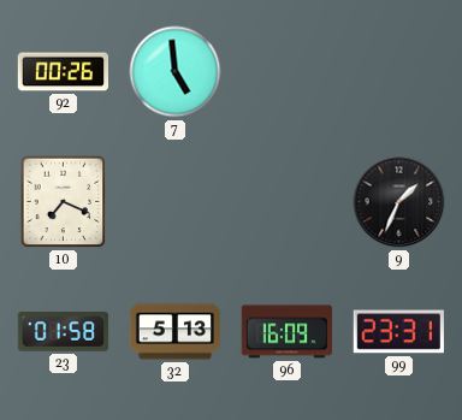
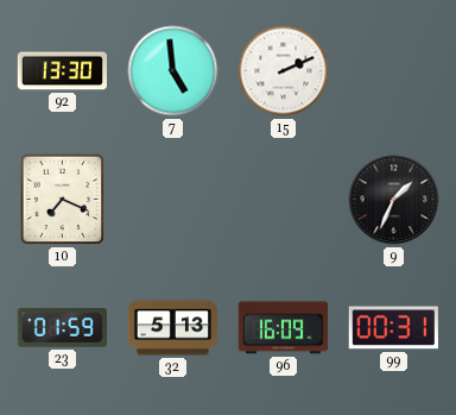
92: 00:26 -> 13:30 (62, 71)
15: none -> 2:11 (284, 71)
23: 01:58 -> 01:59 (62, 328)
99: 23:31 -> 00:31 (393, 328)
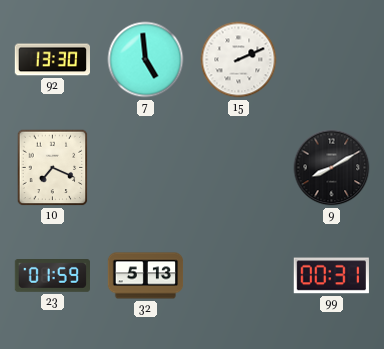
9: 1:34 -> 8:10 (332, 168)
96: 16:09 -> none (283, 328)
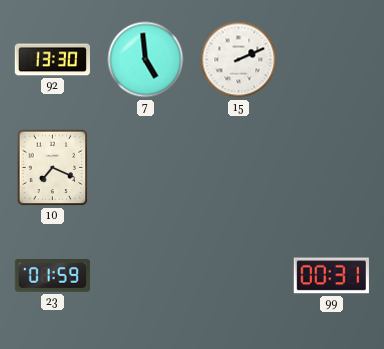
9: 8:10 -> none (332, 168)
32: 5:13 -> none (146, 276)
